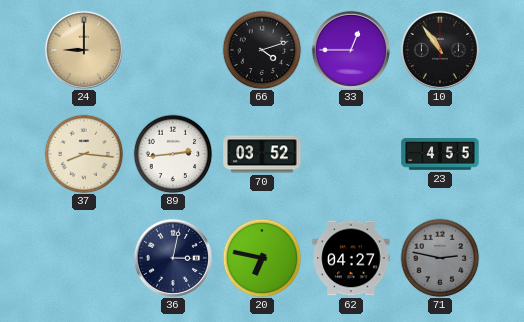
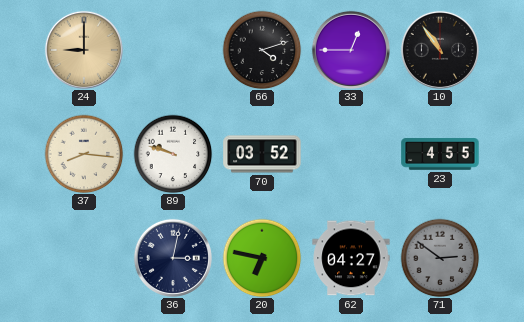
89: 2:44 -> 9:48 (173, 154)
71: 2:47 -> 2:51 (440, 258)
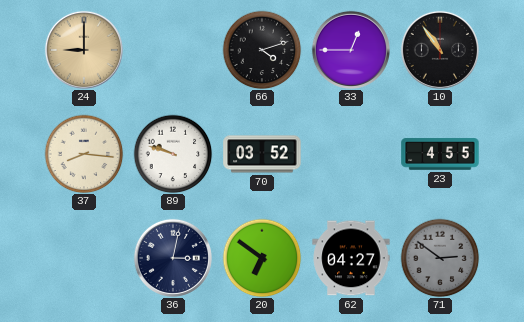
20: 6:47 -> 6:51 (262, 258)
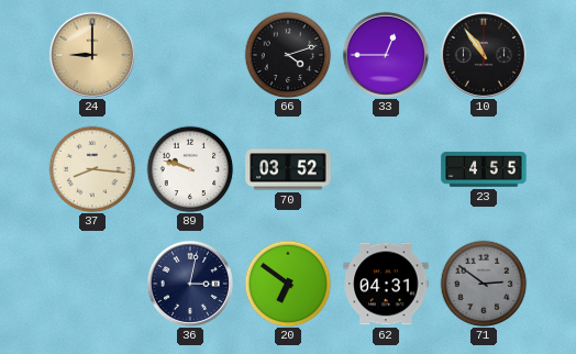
62: 04:27 -> 04:31 (386, 284)
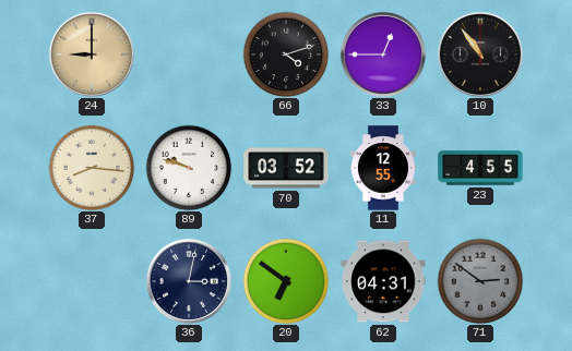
11: none -> 12:55 (383, 168)
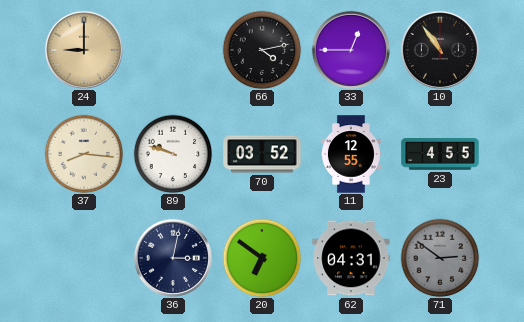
66: 4:12 -> 4:13 (262, 50)
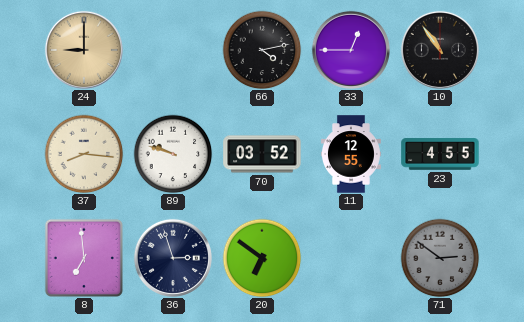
8: none -> 6:59 (84, 258)
36: 3:02 -> 2:57 (173, 258)
62: 04:31 -> none (351, 258)
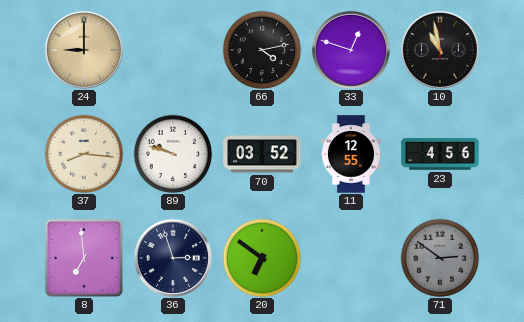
33: 12:45 -> 12:48 (351, 50)
10: 10:54 -> 10:58 (440, 50)
23: 4:55 -> 4:56 (440, 154)
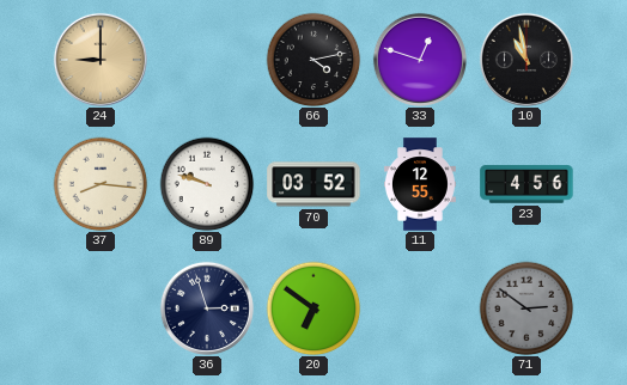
8: 6:59 -> none (84, 258)
